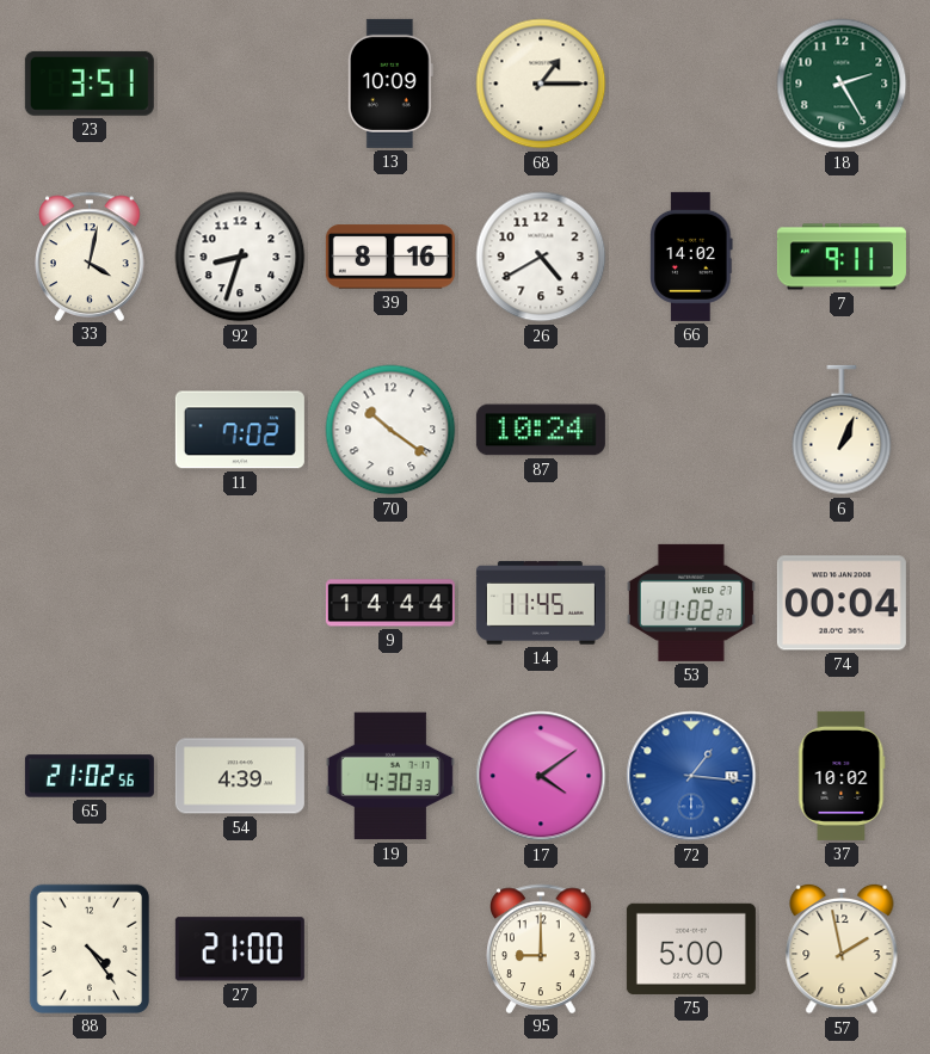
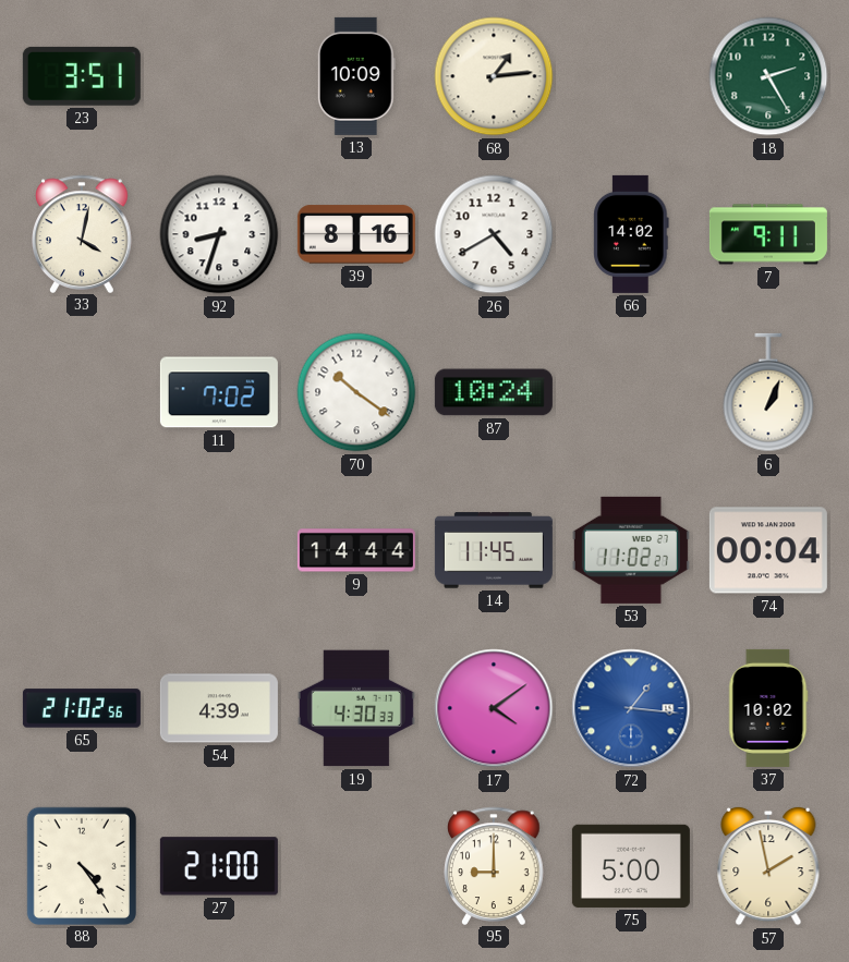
68: 1:15 -> 1:14 (494, 76)
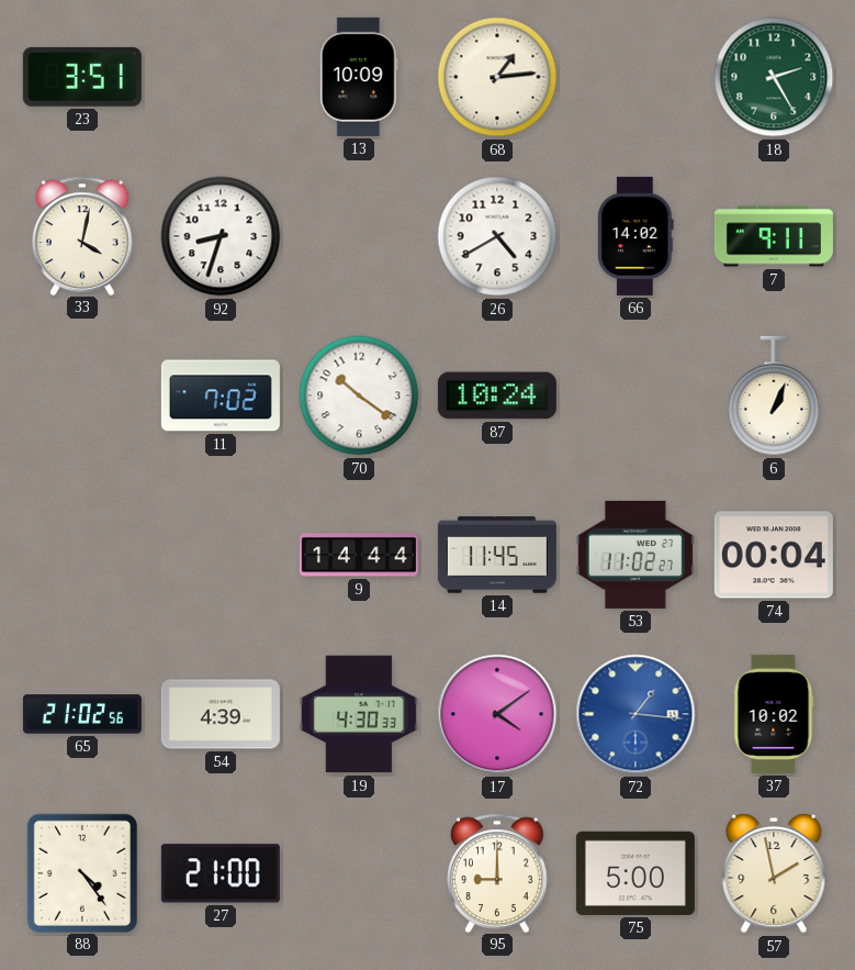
39: 8:16 -> none (356, 234)
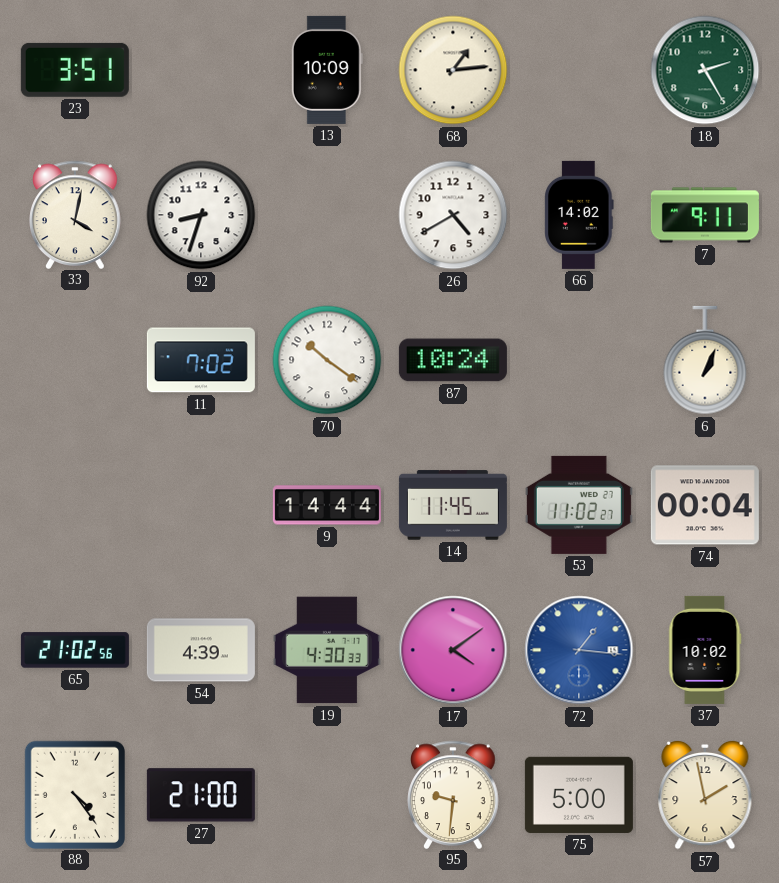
95: 9:00 -> 9:31 (453, 794)
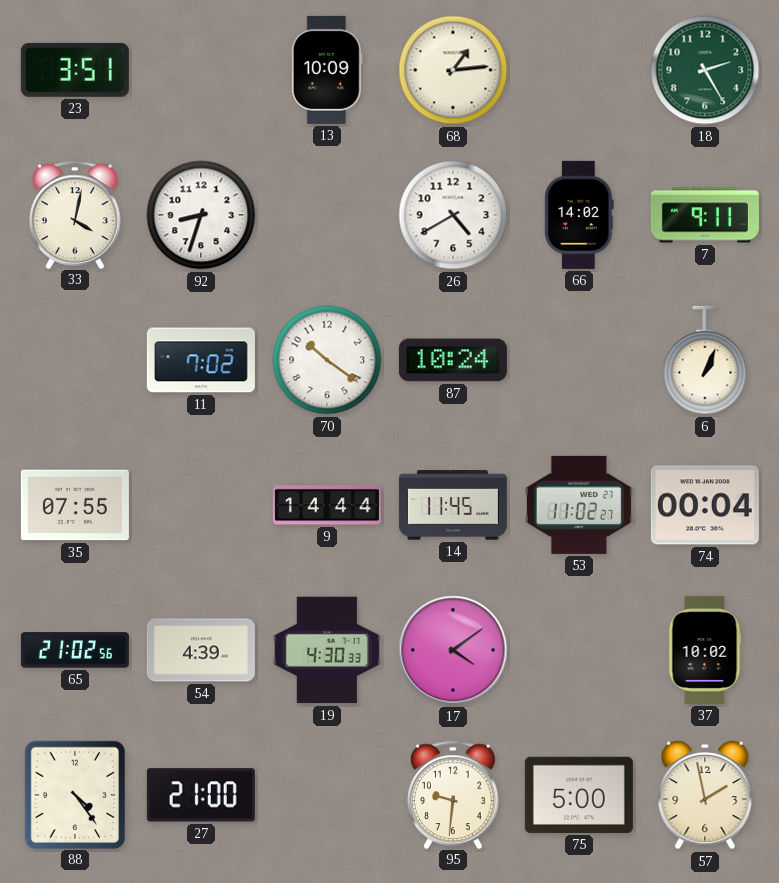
35: none -> 07:55 (75, 505)
72: 1:16 -> none (579, 650)
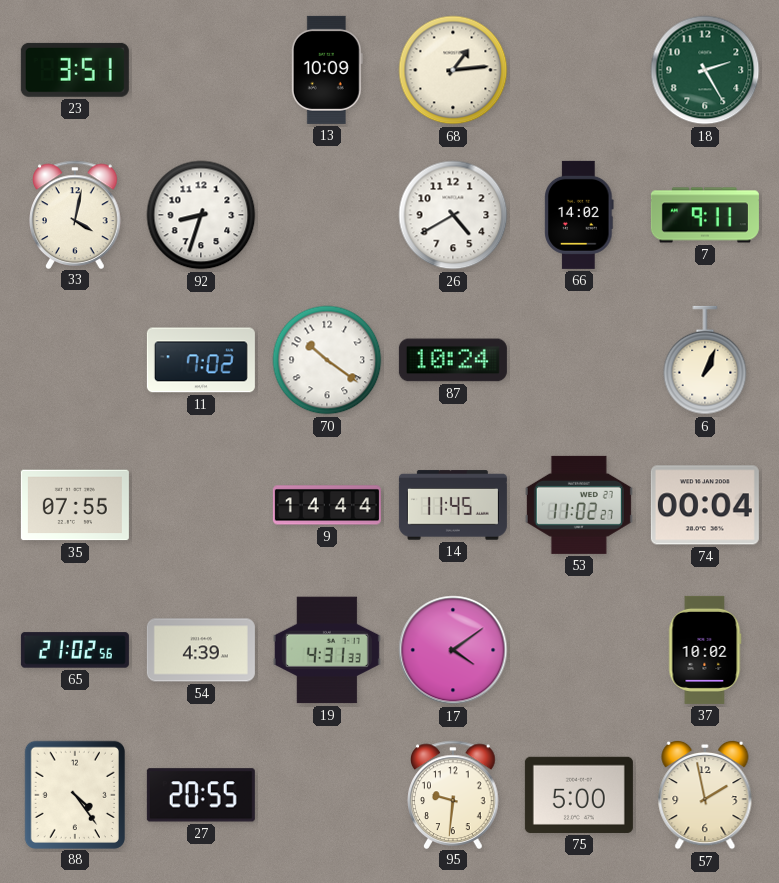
19: 4:30 -> 4:31 (327, 650)
27: 21:00 -> 20:55 (201, 795)
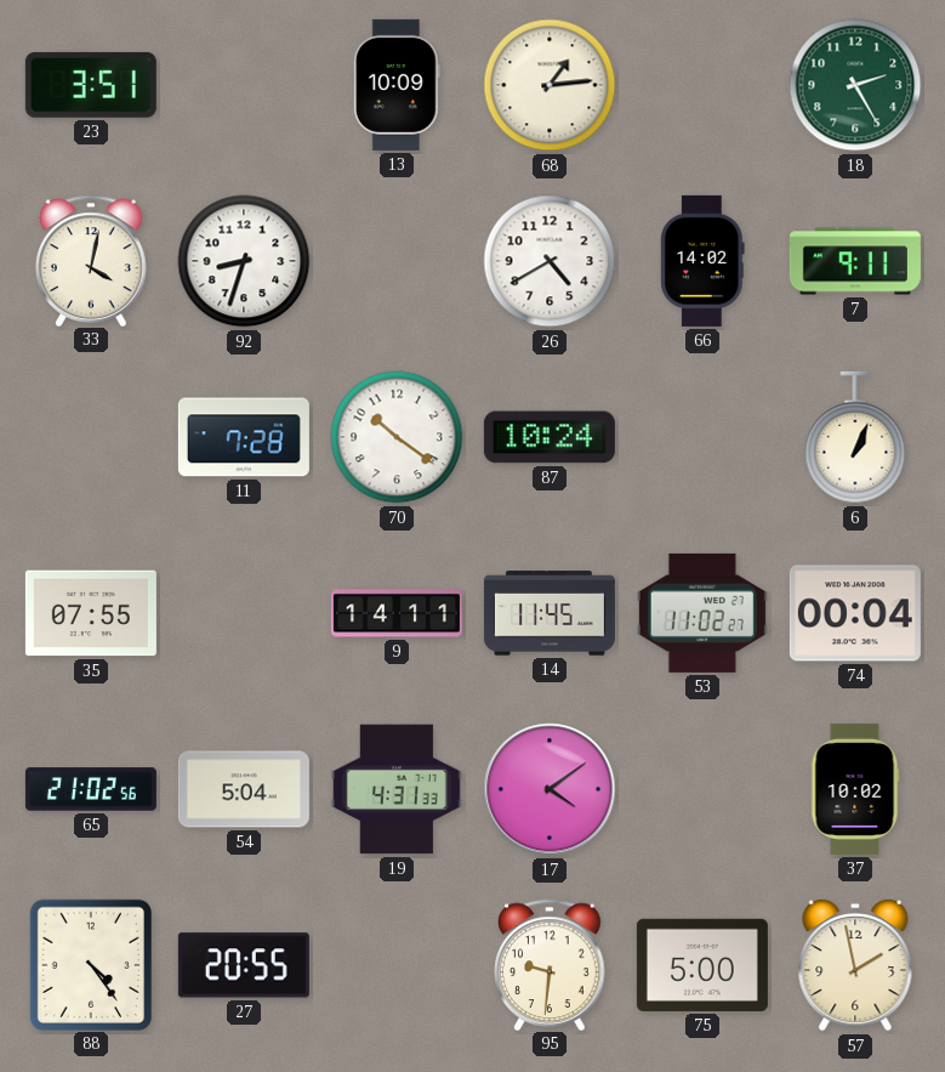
11: 7:02 -> 7:28 (244, 437)
9: 14:44 -> 14:11 (397, 613)
54: 4:39 -> 5:04 (244, 789)
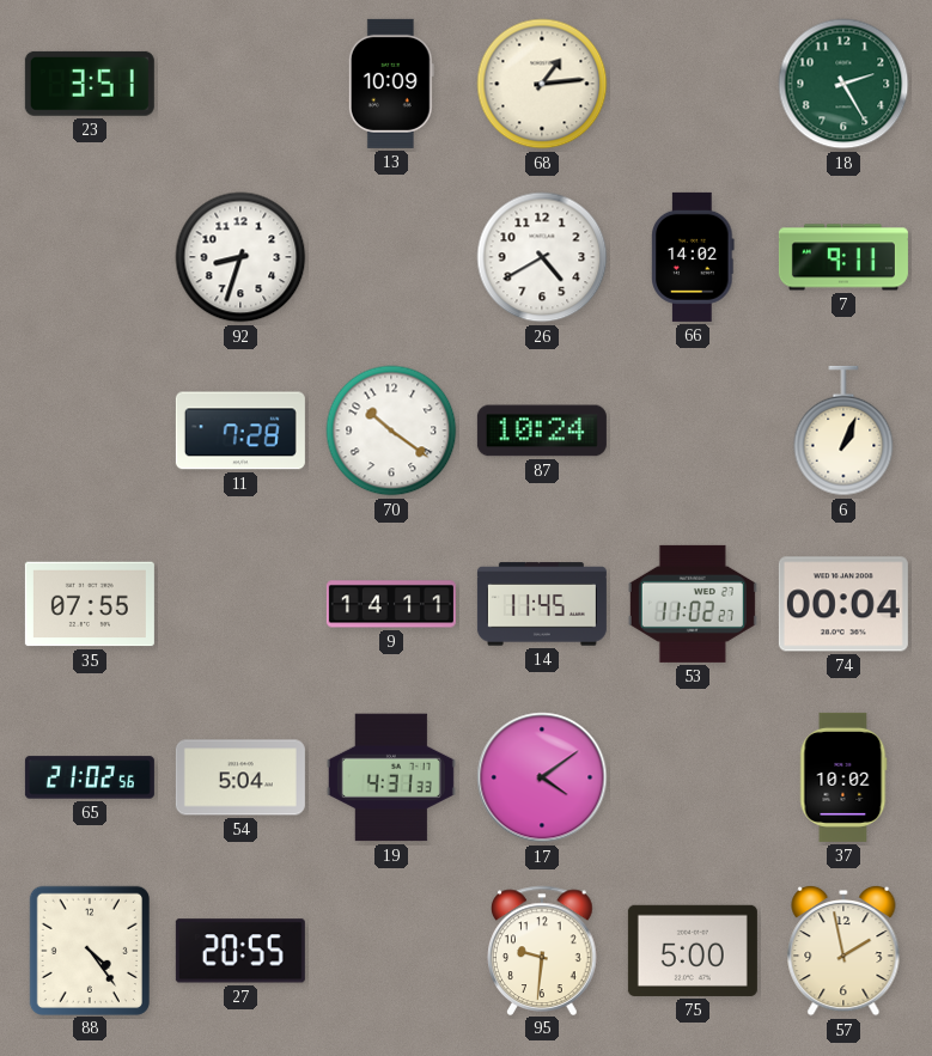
33: 4:02 -> none (91, 260)
